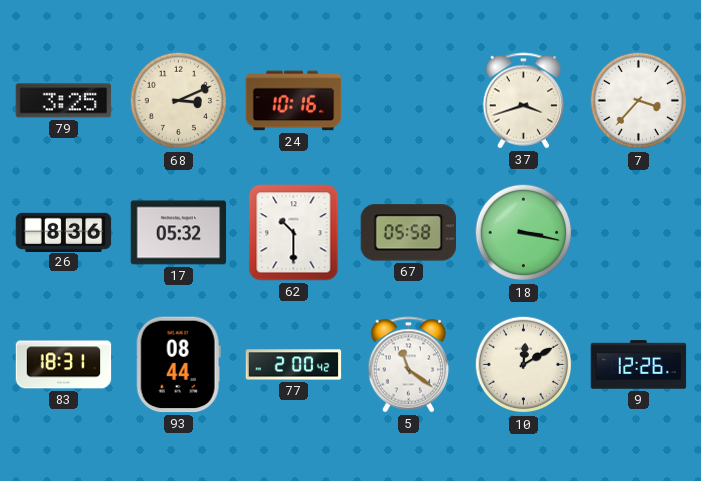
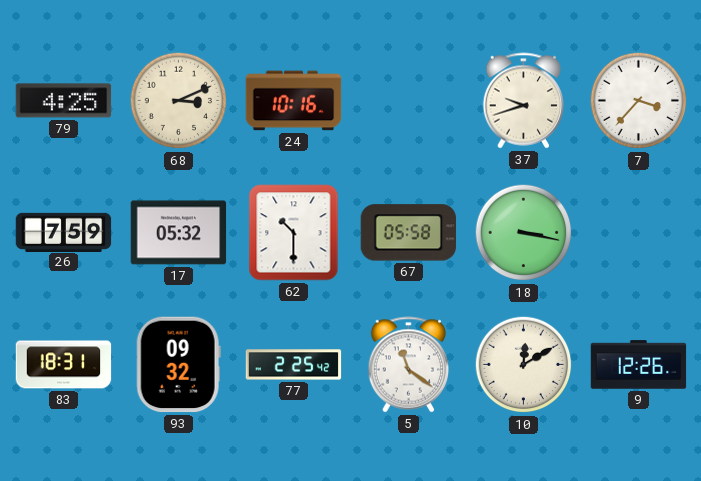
79: 3:25 -> 4:25 (64, 101)
37: 3:42 -> 9:42 (524, 101)
26: 8:36 -> 7:59 (64, 232)
93: 08:44 -> 09:32 (178, 365)
77: 2:00 -> 2:25 (294, 365)
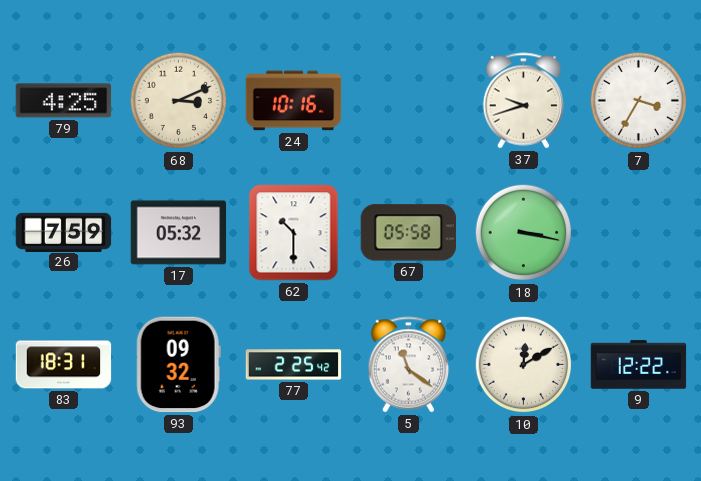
7: 3:37 -> 3:35 (639, 101)
9: 12:26 -> 12:22 (639, 365)
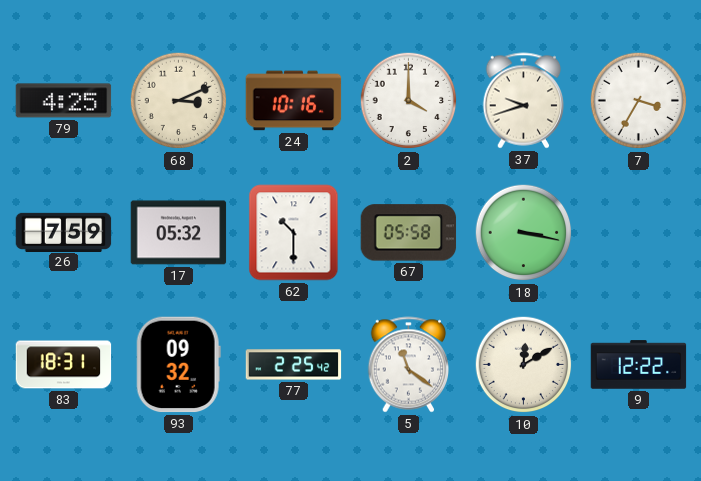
2: none -> 4:00 (409, 101)
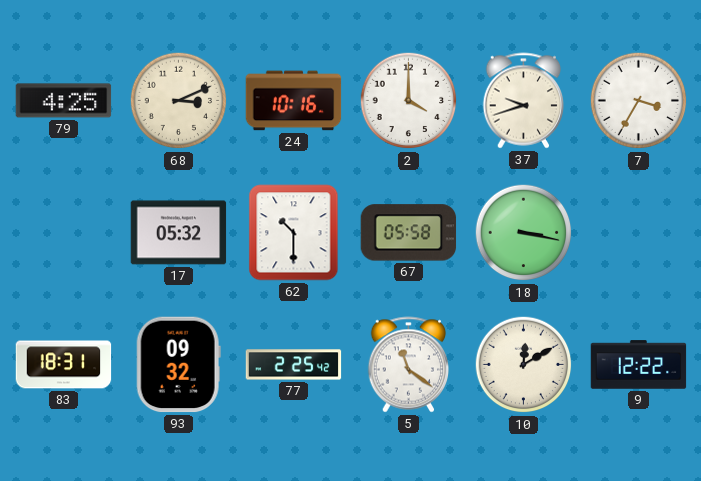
26: 7:59 -> none (64, 232)
